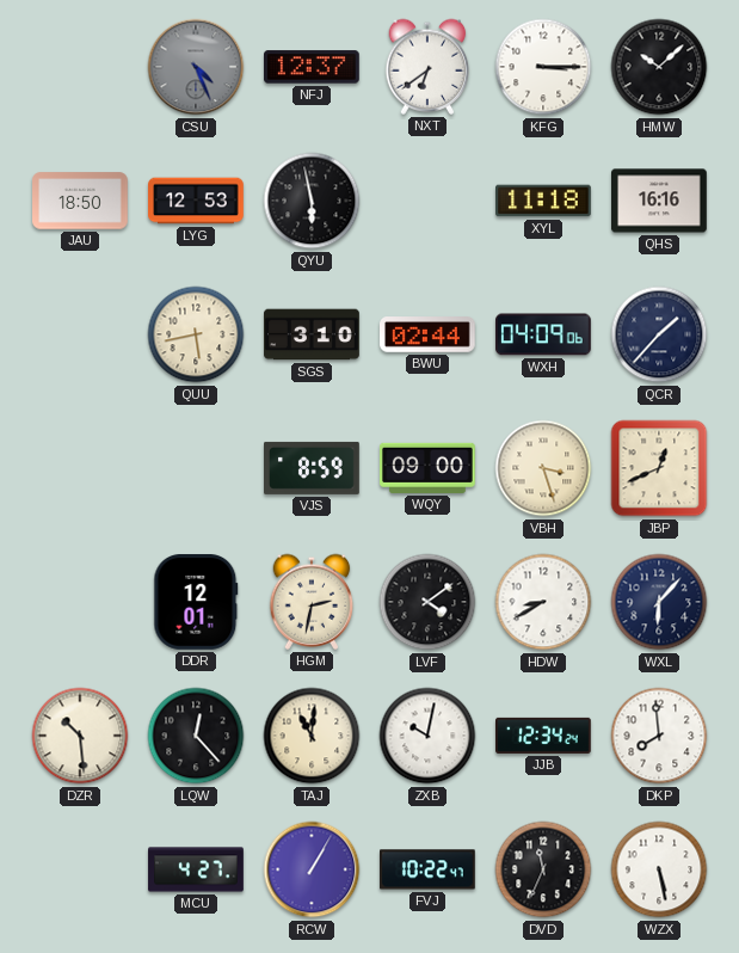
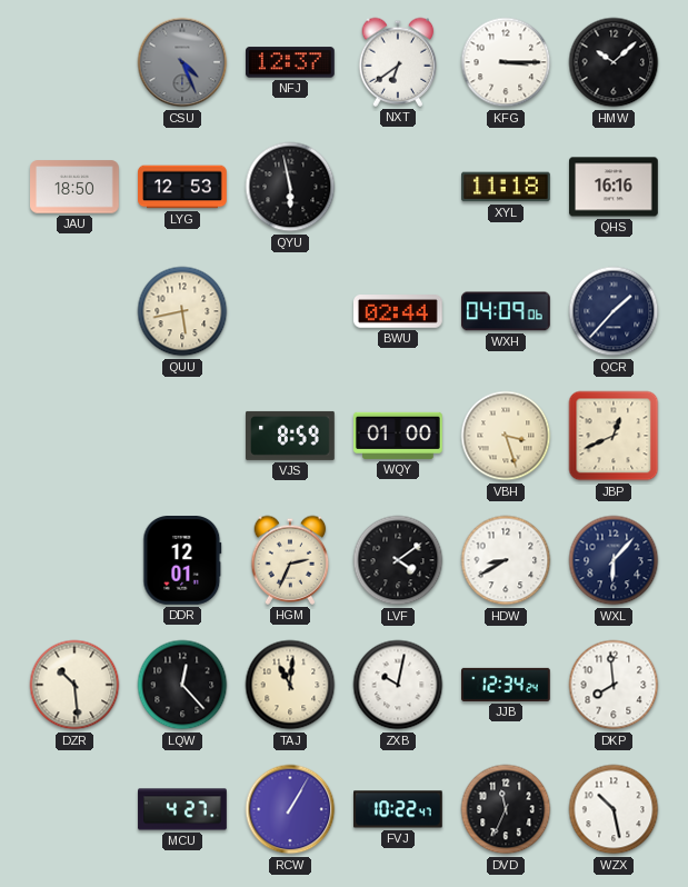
SGS: 3:10 -> none (312, 334)
WQY: 09:00 -> 01:00 (399, 436)
HGM: 2:32 -> 2:34 (290, 560)
WZX: 5:28 -> 10:28 (614, 809)
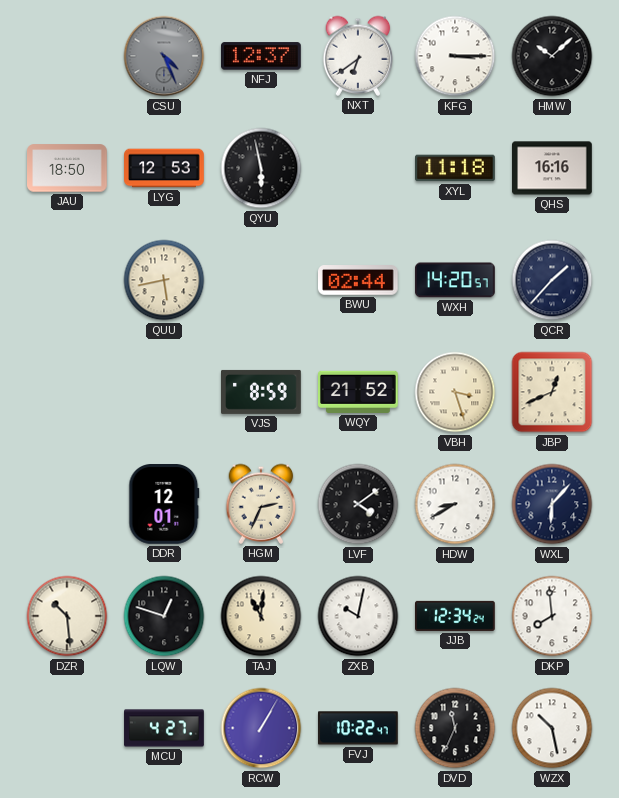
WXH: 04:09 -> 14:20 (456, 280)
WQY: 01:00 -> 21:52 (359, 392)
LQW: 12:23 -> 12:48 (164, 616)
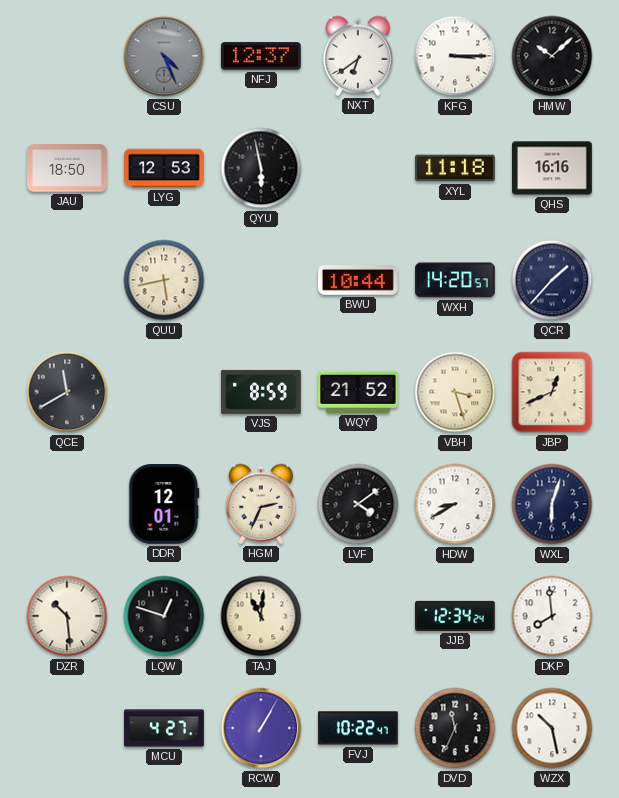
BWU: 02:44 -> 10:44 (359, 281)
QCE: none -> 11:40 (67, 392)
WXL: 6:07 -> 6:03 (552, 504)
ZXB: 10:02 -> none (358, 616)
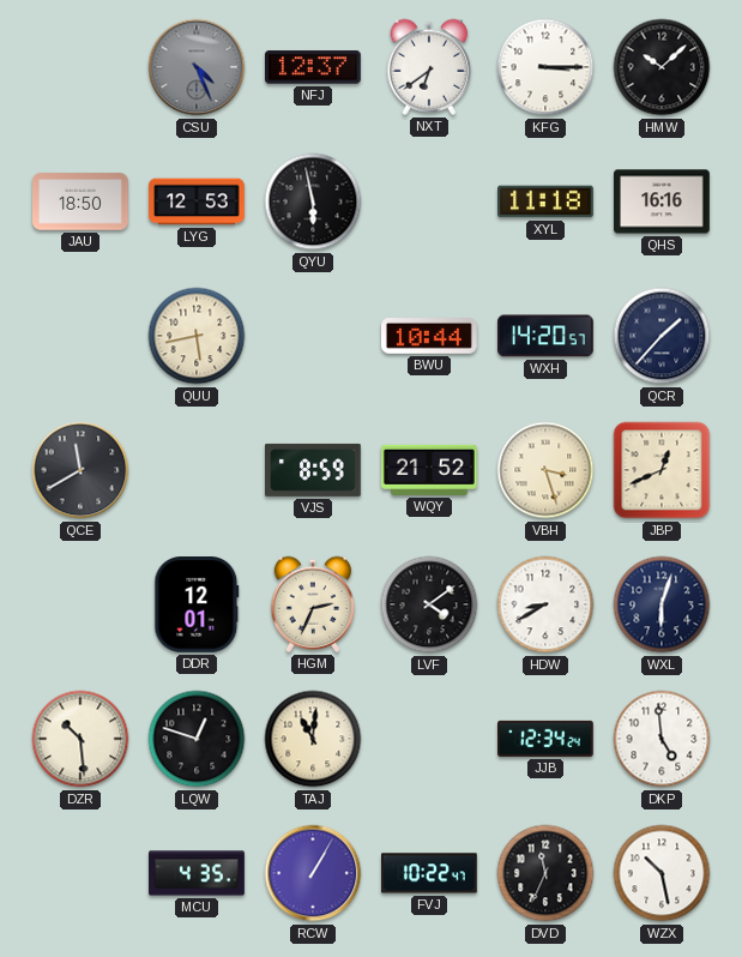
DKP: 7:59 -> 4:59 (662, 739)
MCU: 4:27 -> 4:35 (197, 873)
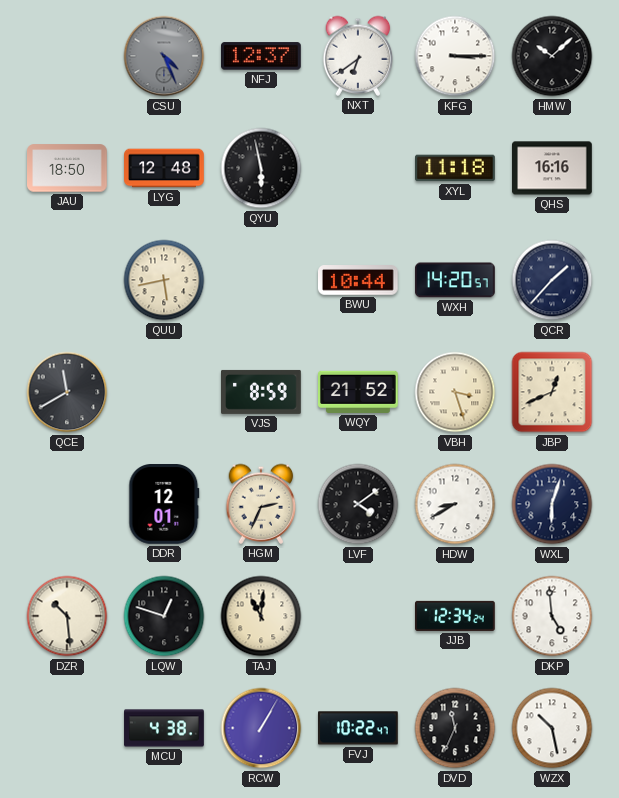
LYG: 12:53 -> 12:48 (164, 168)
MCU: 4:35 -> 4:38 (164, 728)
